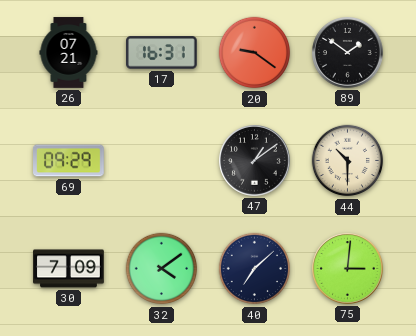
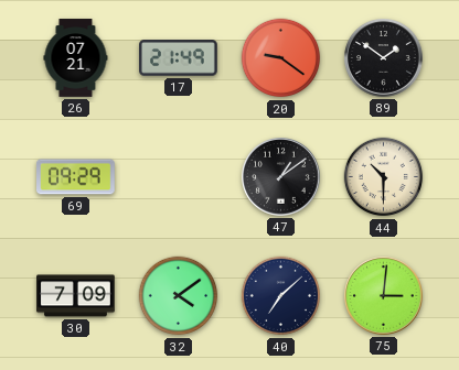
17: 16:31 -> 21:49 (179, 58)
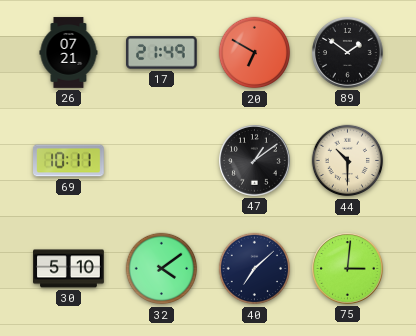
20: 9:21 -> 6:50 (255, 53)
69: 09:29 -> 10:11 (69, 161)
30: 7:09 -> 5:10 (69, 269)
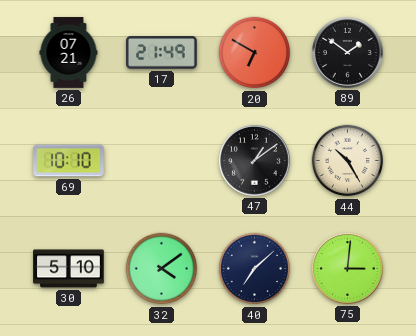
69: 10:11 -> 10:10 (69, 161)
44: 10:30 -> 10:25 (348, 161)
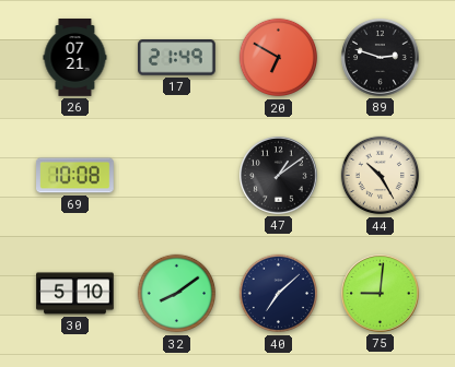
89: 1:51 -> 2:48 (381, 58)
69: 10:10 -> 10:08 (75, 176)
32: 4:09 -> 8:09 (177, 294)
75: 3:01 -> 9:01 (381, 294)
